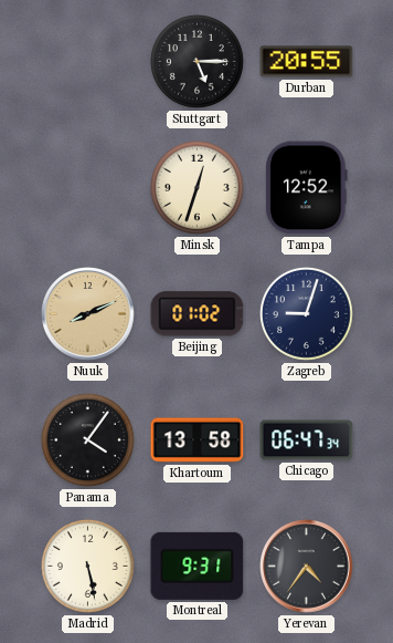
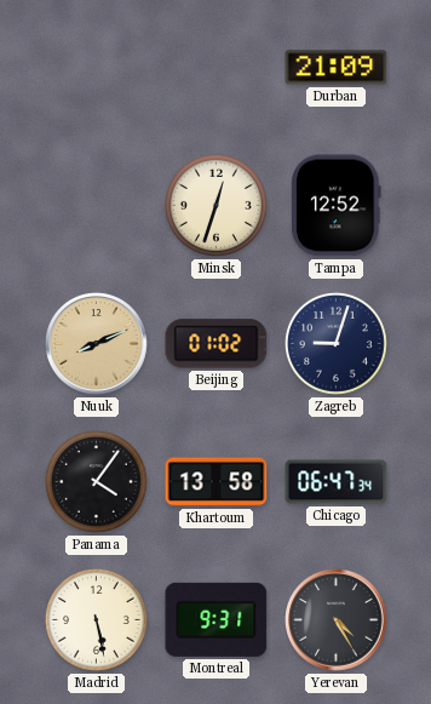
Stuttgart: 5:15 -> none (197, 61)
Durban: 20:55 -> 21:09 (337, 68)
Yerevan: 4:36 -> 4:25 (337, 620)
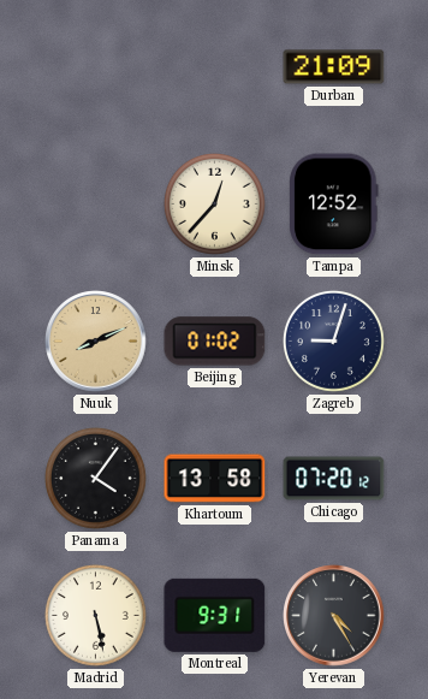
Minsk: 12:33 -> 12:37 (214, 203)
Chicago: 06:47 -> 07:20 (334, 479)
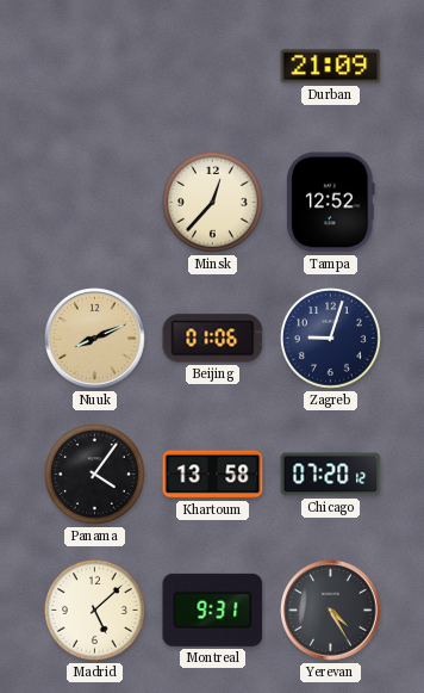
Beijing: 01:02 -> 01:06 (213, 339)
Madrid: 5:28 -> 5:08 (94, 610)
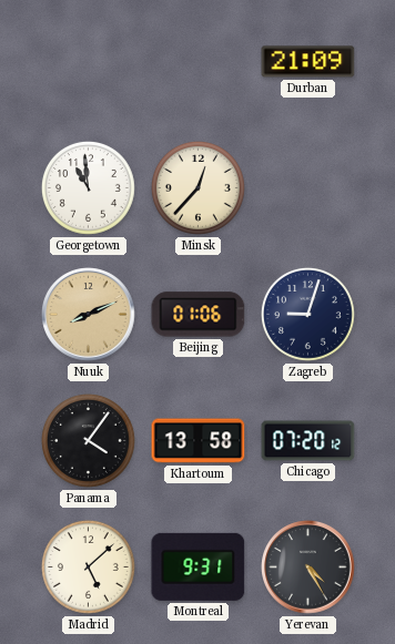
Georgetown: none -> 10:59 (88, 187)
Tampa: 12:52 -> none (331, 203)
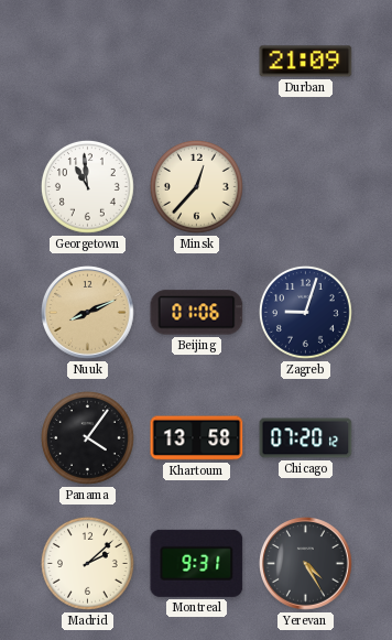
Madrid: 5:08 -> 2:08 (87, 563)
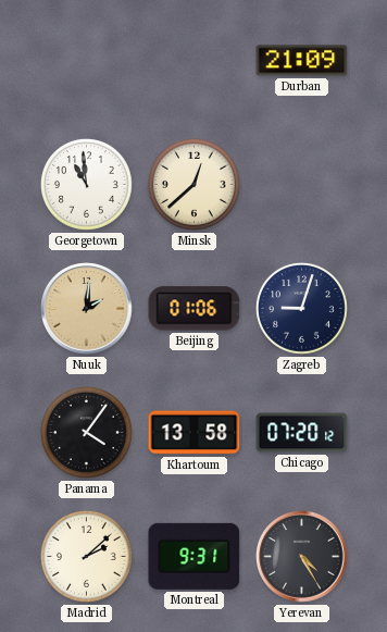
Minsk: 12:37 -> 12:38 (193, 184)
Nuuk: 8:11 -> 2:01 (87, 309)
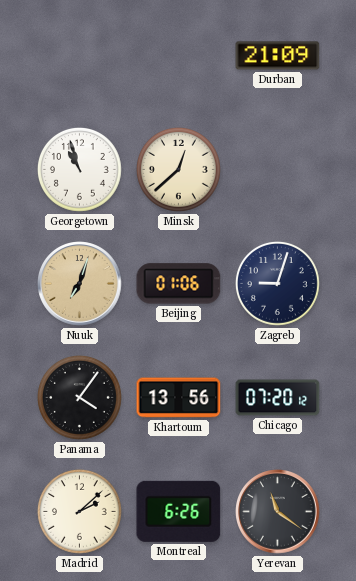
Georgetown: 10:59 -> 10:57 (79, 169)
Nuuk: 2:01 -> 7:03 (80, 284)
Khartoum: 13:58 -> 13:56 (179, 398)
Montreal: 9:31 -> 6:26 (179, 511)
Yerevan: 4:25 -> 11:21 (278, 512)
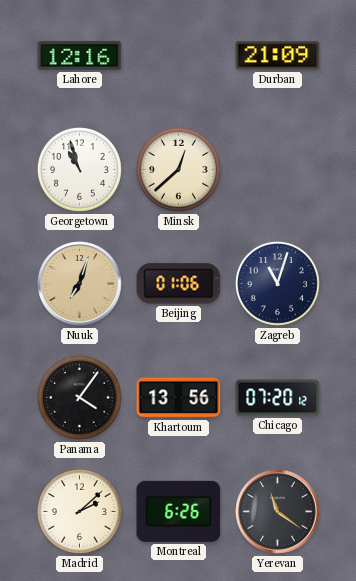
Lahore: none -> 12:16 (80, 55)
Zagreb: 9:03 -> 11:03 (277, 283)
